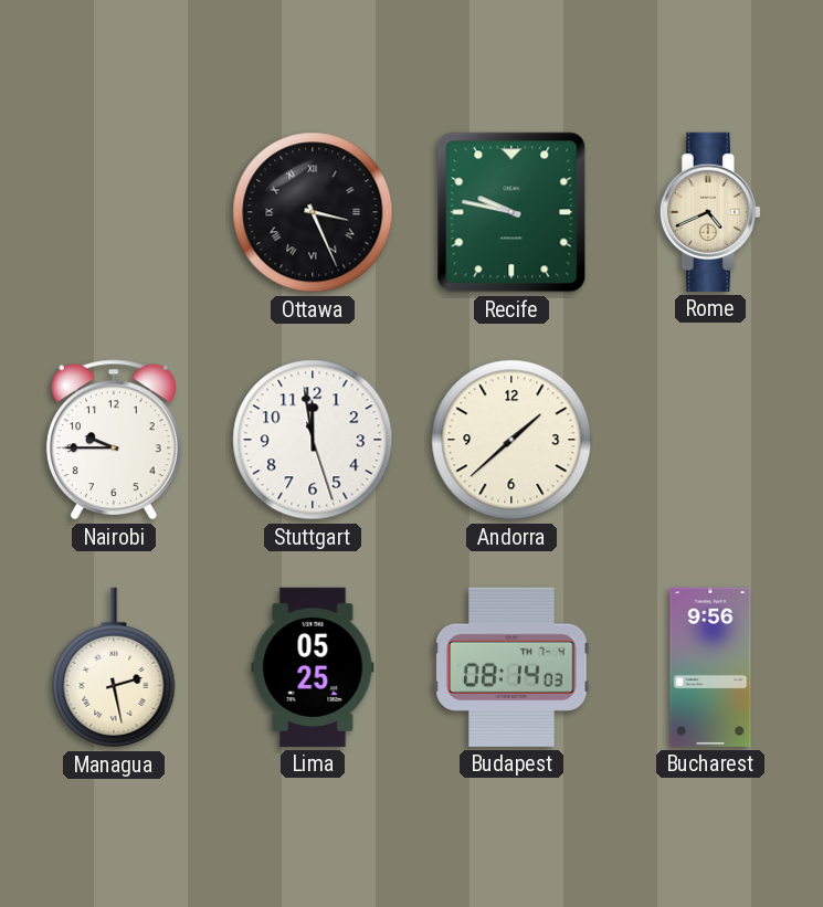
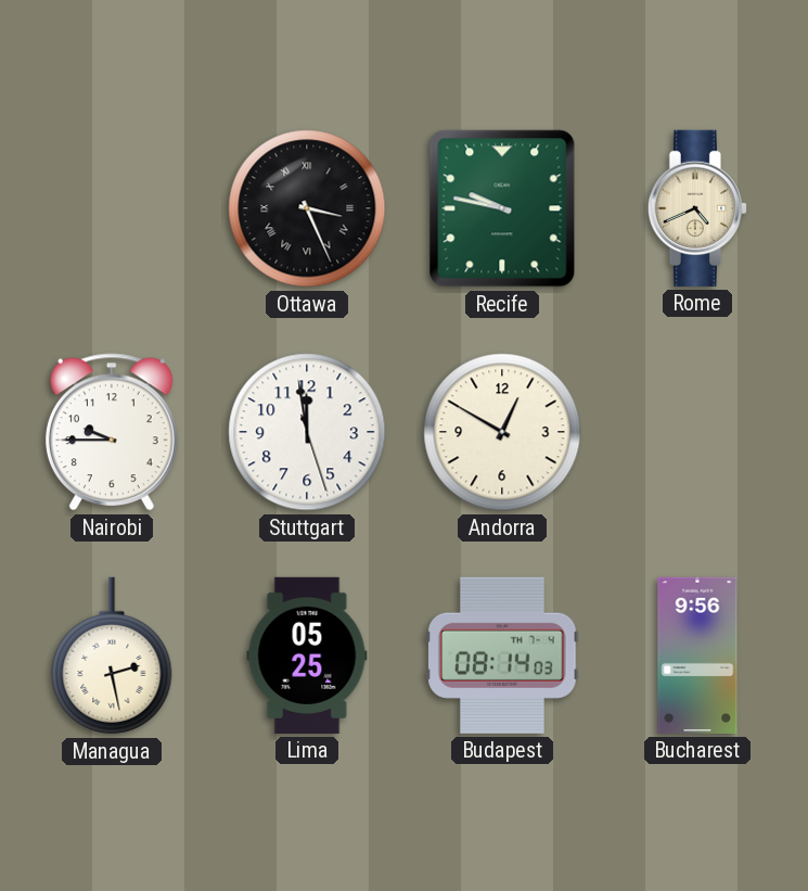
Andorra: 1:38 -> 12:50 (502, 432)
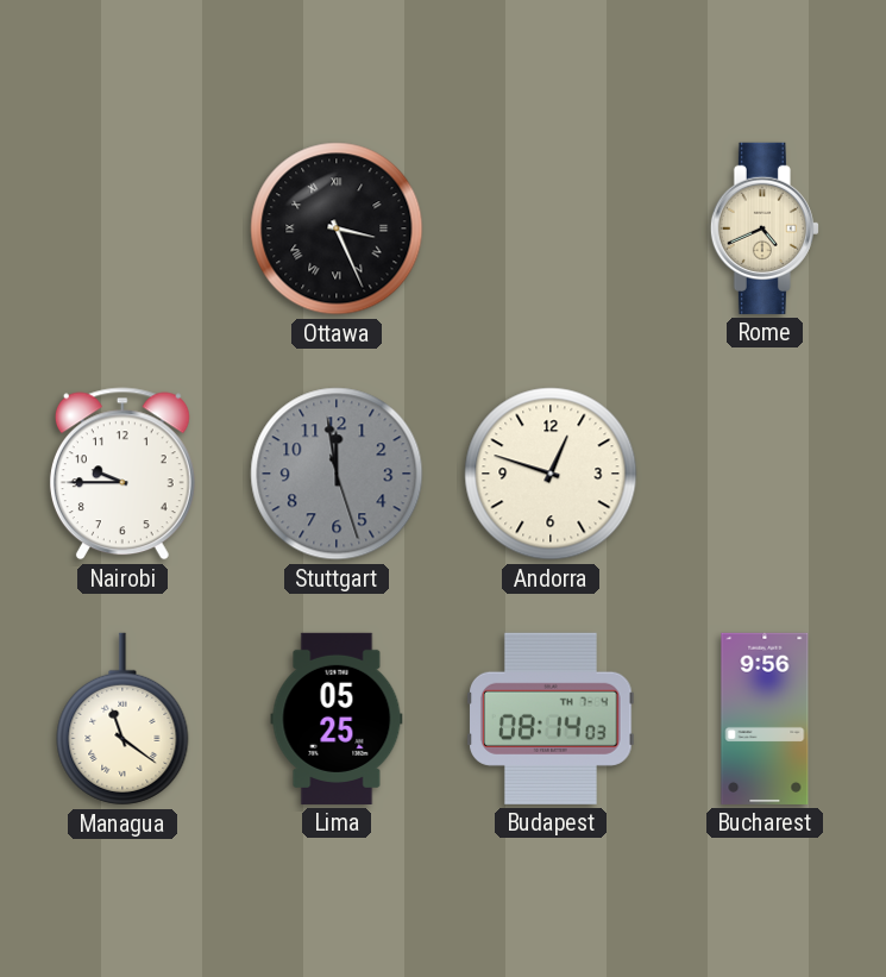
Recife: 9:47 -> none (502, 208)
Stuttgart dial: white -> grey (337, 474)
Andorra: 12:50 -> 12:48 (551, 474)
Managua: 2:28 -> 11:21 (122, 719)
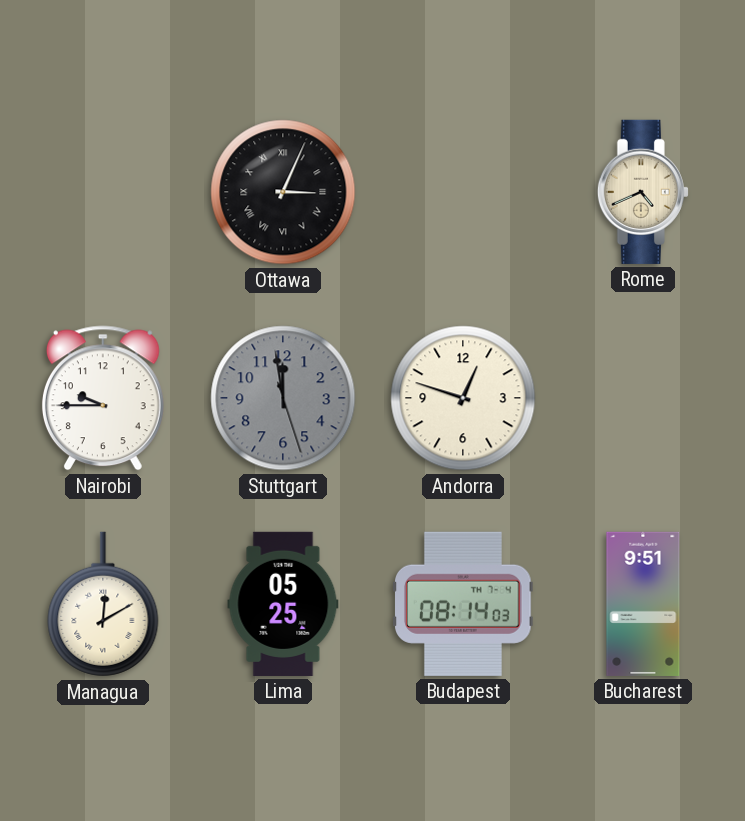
Ottawa: 3:26 -> 3:04 (283, 192)
Managua: 11:21 -> 12:10 (103, 604)
Bucharest: 9:56 -> 9:51 (643, 604)
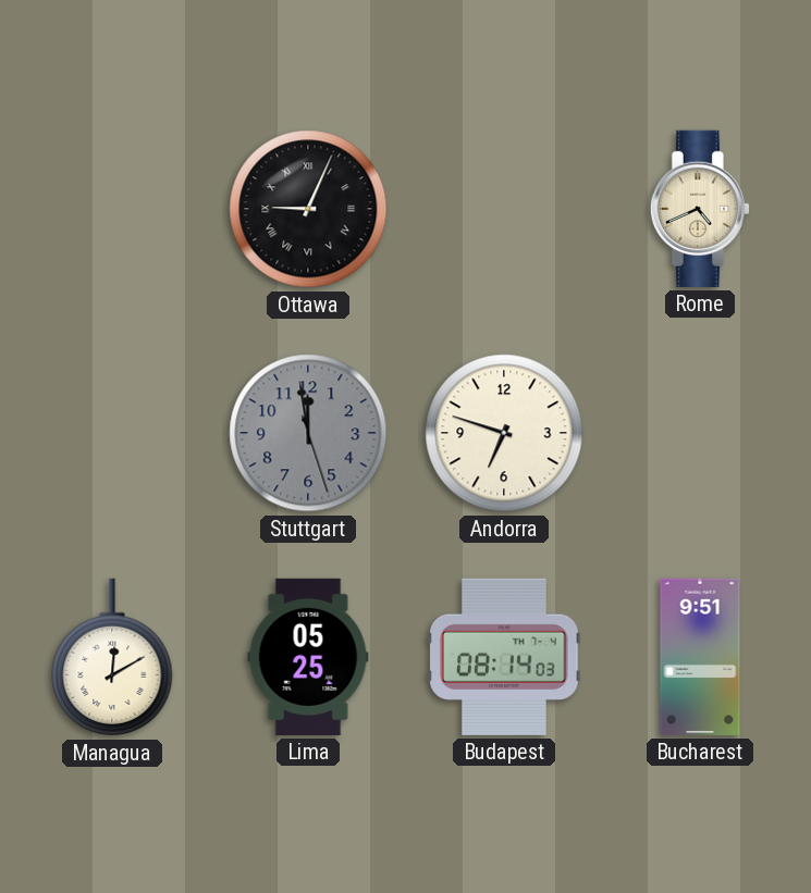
Ottawa: 3:04 -> 9:04 (308, 209)
Nairobi: 9:45 -> none (103, 398)
Andorra: 12:48 -> 6:48 (504, 433)
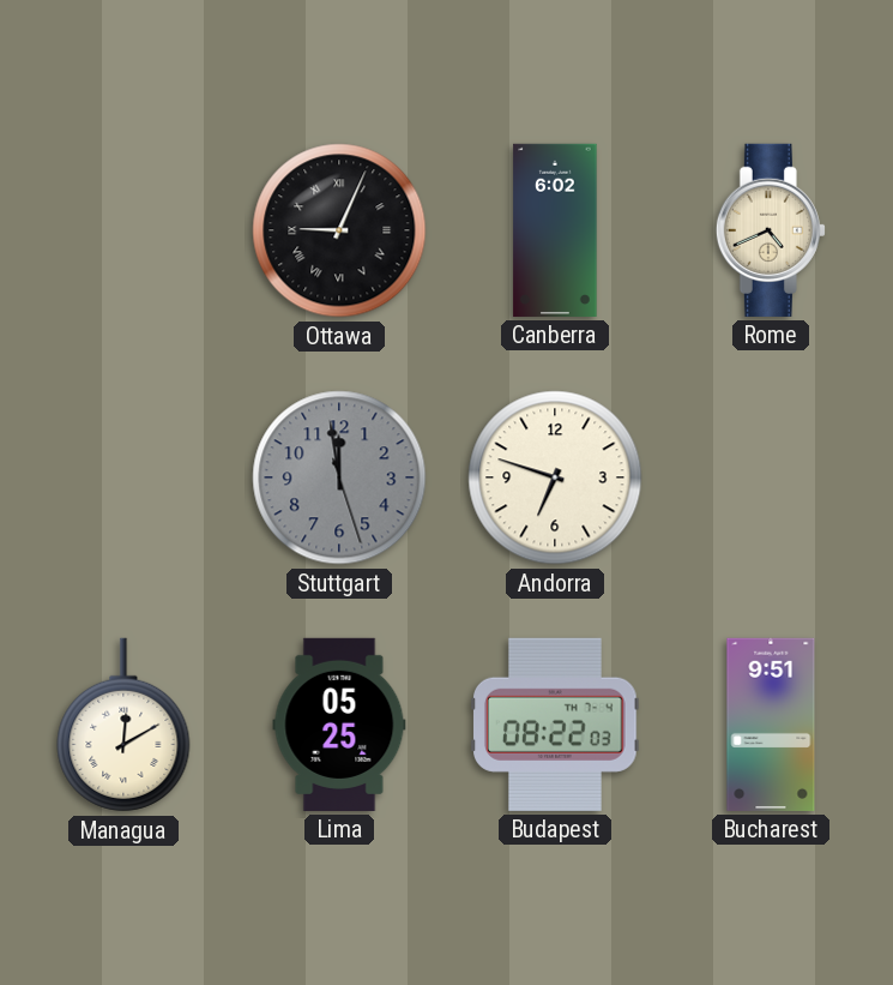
Canberra: none -> 6:02 (555, 230)
Budapest: 08:14 -> 08:22 (555, 725)
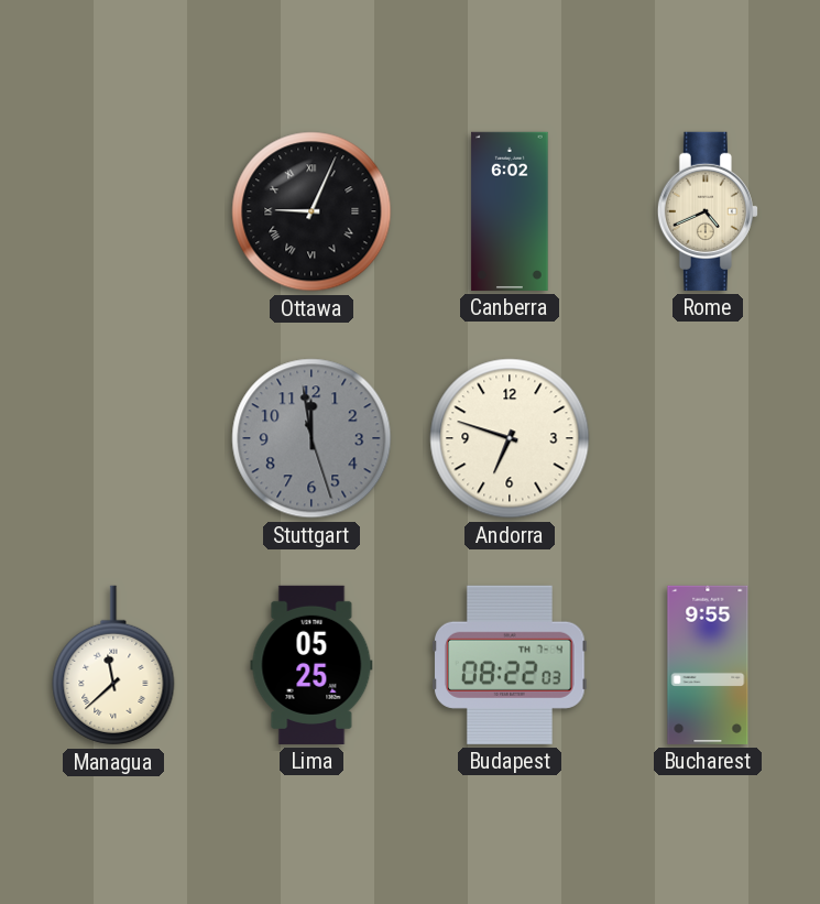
Managua: 12:10 -> 11:38 (113, 665)
Bucharest: 9:51 -> 9:55 (708, 665)
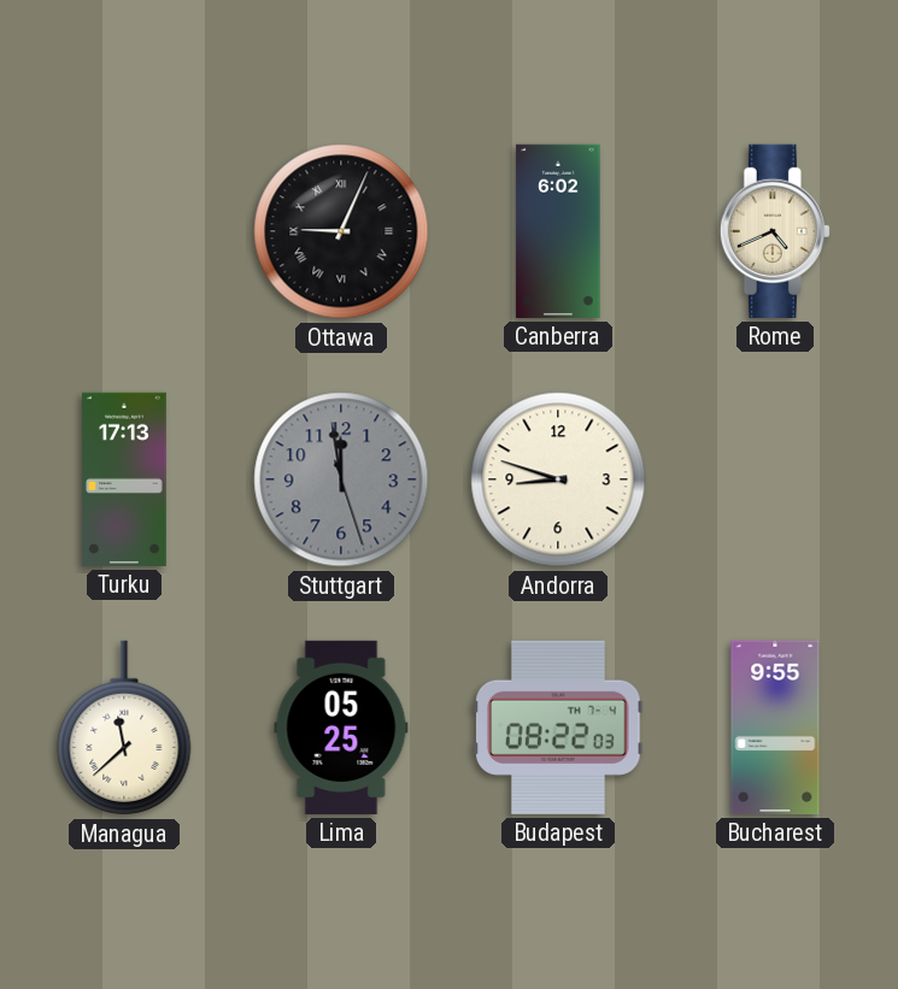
Turku: none -> 17:13 (125, 479)
Andorra: 6:48 -> 8:48 (558, 479)
